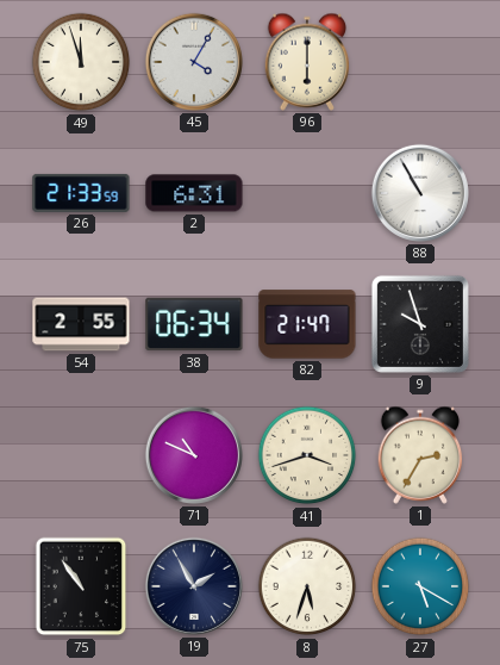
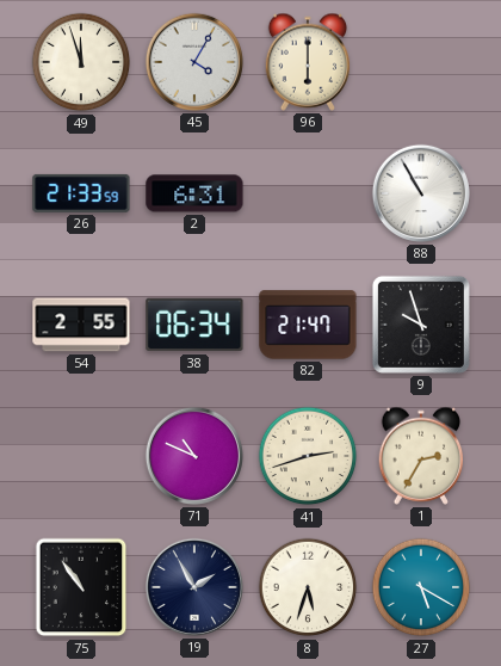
41: 3:42 -> 2:42 (308, 456)
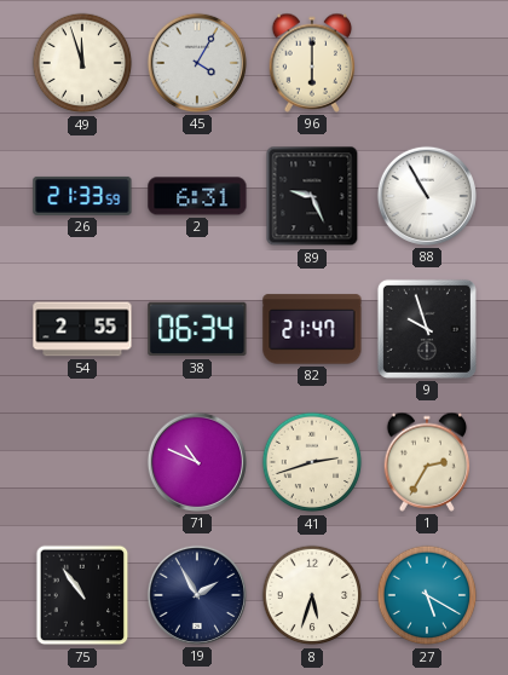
89: none -> 9:26 (312, 196)
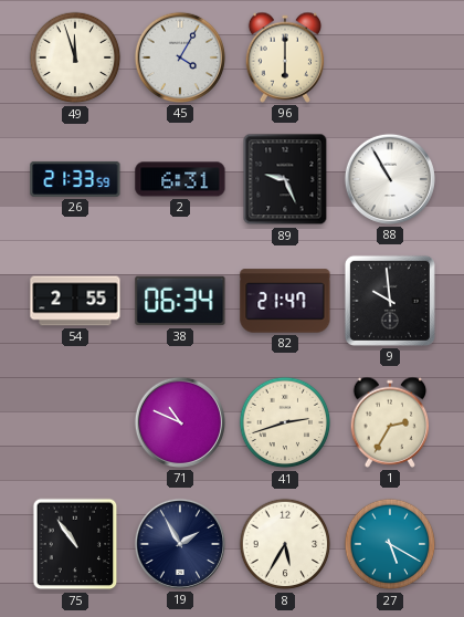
9: 9:57 -> 9:59 (390, 301)
8: 5:33 -> 5:35 (285, 544)
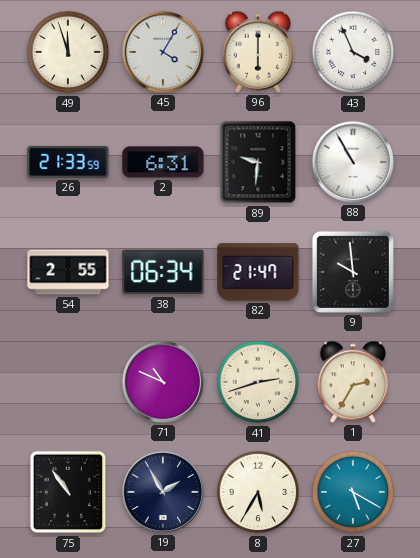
43: none -> 3:56 (353, 52)
89: 9:26 -> 9:31 (258, 162)
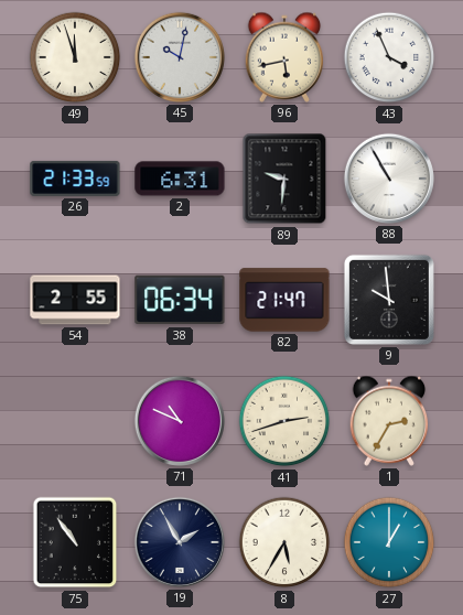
45: 4:05 -> 10:02 (180, 57)
96: 6:00 -> 5:43 (284, 57)
27: 5:20 -> 1:00 (389, 542)
